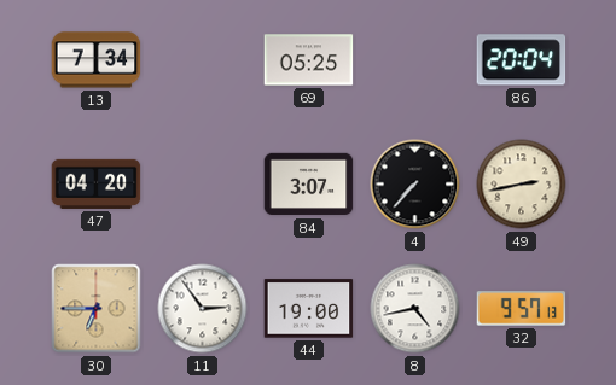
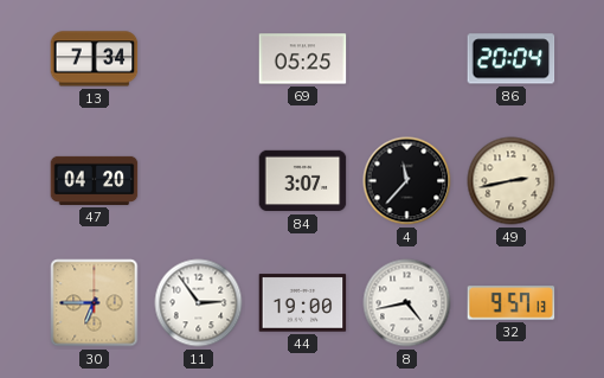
4: 7:37 -> 11:37 (407, 181)
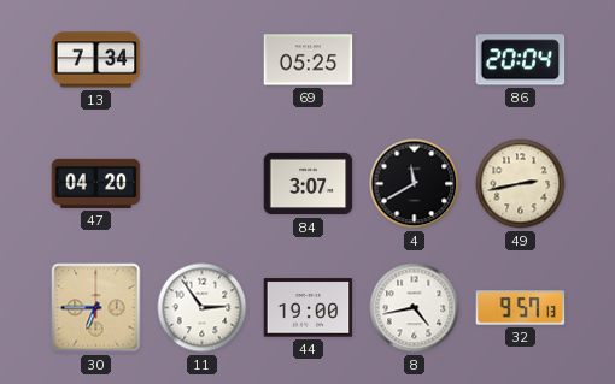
4: 11:37 -> 11:40 (415, 184)
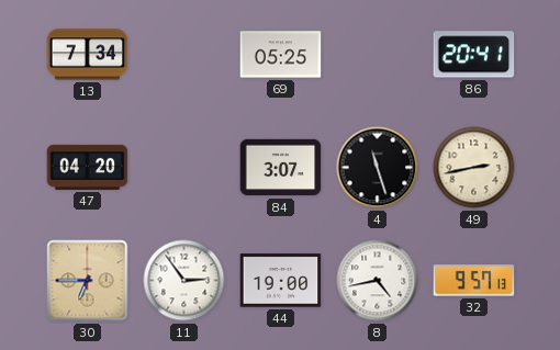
86: 20:04 -> 20:41 (474, 55)
4: 11:40 -> 11:27 (378, 168)
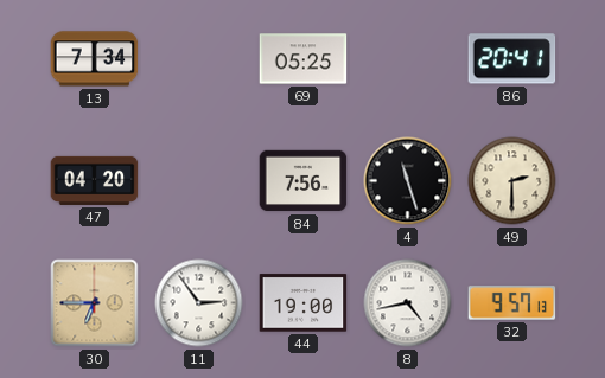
84: 3:07 -> 7:56 (304, 181)
49: 2:43 -> 2:30 (512, 181)
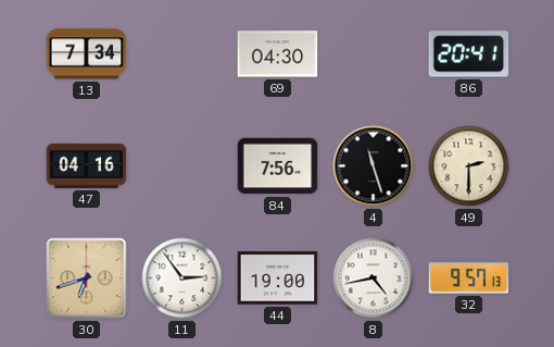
69: 05:25 -> 04:30 (278, 54)
47: 04:20 -> 04:16 (87, 165)
30: 6:45 -> 6:42 (87, 278)
